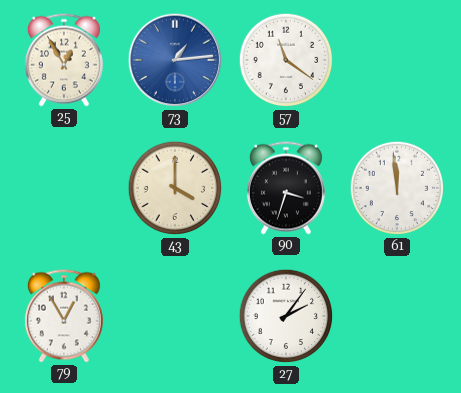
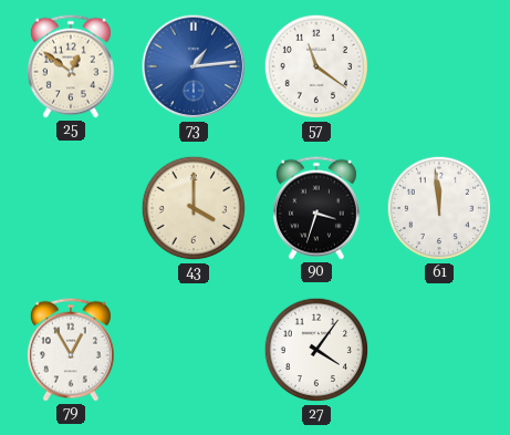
25: 12:55 -> 12:51 (71, 66)
27: 2:06 -> 4:06 (316, 350)
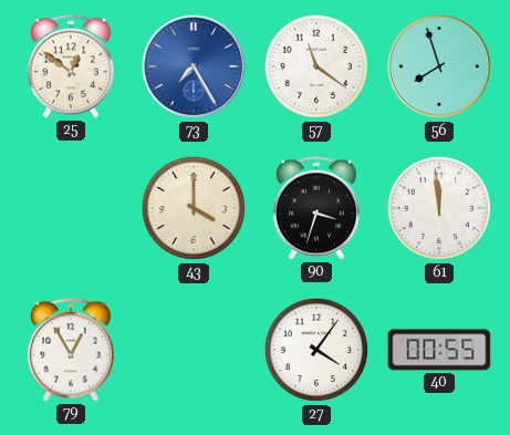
73: 1:14 -> 7:25 (194, 66)
56: none -> 7:57 (439, 66)
40: none -> 00:55 (439, 350)
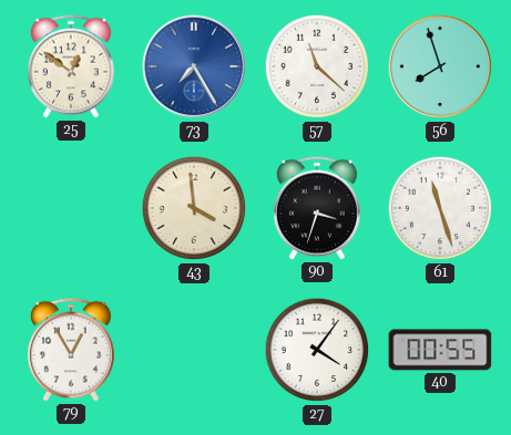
57: 11:21 -> 11:22 (317, 66)
43: 4:00 -> 3:59 (194, 208)
61: 11:59 -> 11:27 (440, 208)
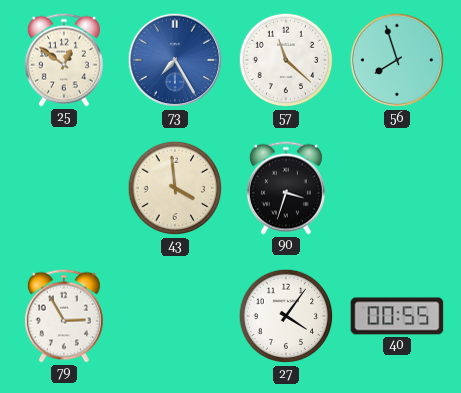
61: 11:27 -> none (440, 208)
79: 12:55 -> 2:55 (64, 316)
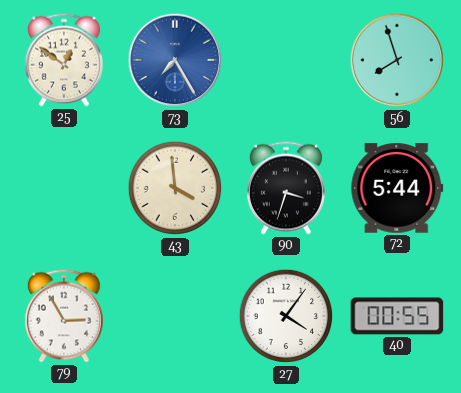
57: 11:22 -> none (286, 60)
72: none -> 5:44 (397, 188)
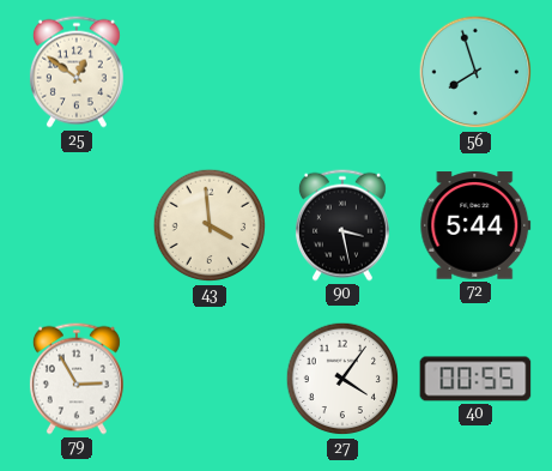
73: 7:25 -> none (175, 60)
90: 3:33 -> 3:28 (342, 225)
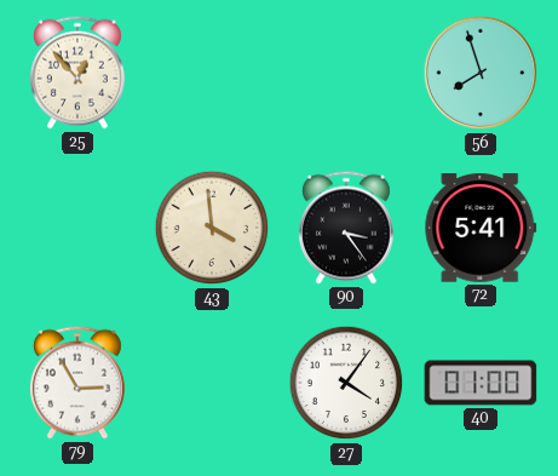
25: 12:51 -> 12:53 (77, 73)
90: 3:28 -> 3:24 (346, 228)
72: 5:44 -> 5:41 (481, 228)
40: 00:55 -> 01:00 (481, 383)
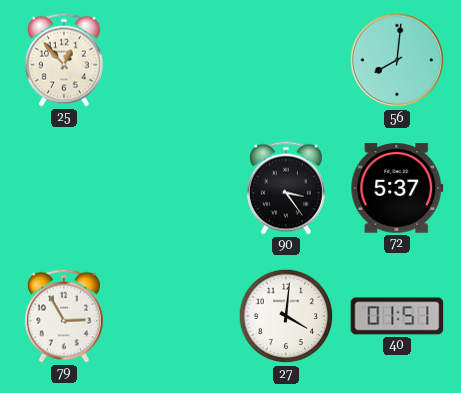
56: 7:57 -> 8:01 (397, 60)
43: 3:59 -> none (212, 228)
72: 5:41 -> 5:37 (397, 188)
27: 4:06 -> 4:01 (286, 316)
40: 01:00 -> 01:51 (397, 316)
